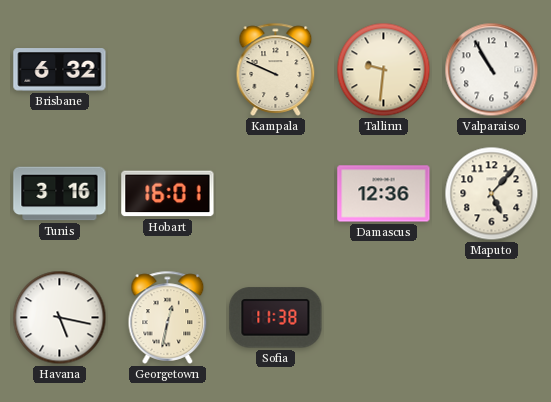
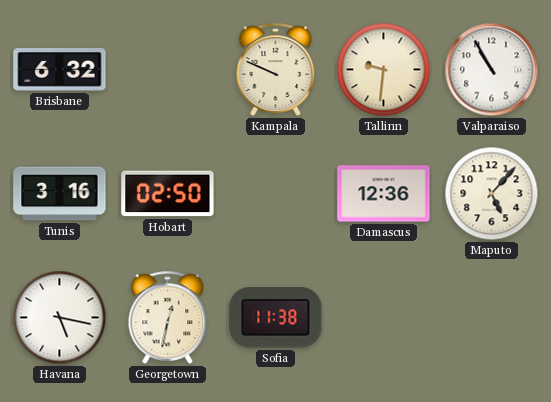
Hobart: 16:01 -> 02:50 (168, 194)
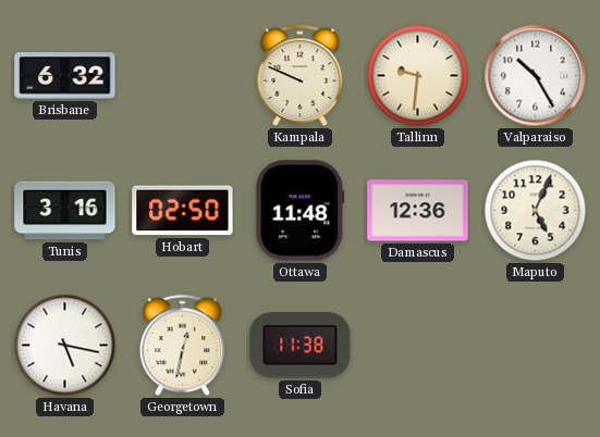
Valparaiso: 10:55 -> 10:25 (536, 76)
Ottawa: none -> 11:48 (301, 211)
Maputo: 5:07 -> 5:04 (536, 211)
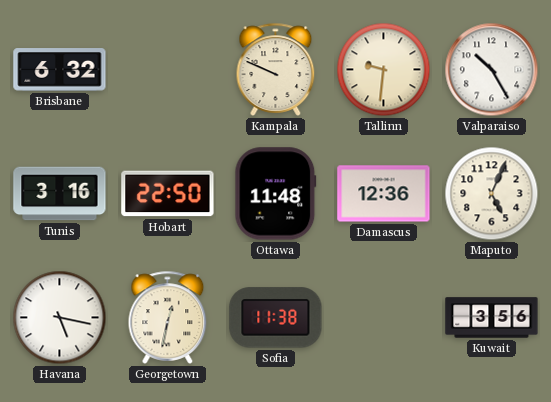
Hobart: 02:50 -> 22:50 (168, 194)
Kuwait: none -> 3:56 (492, 318)
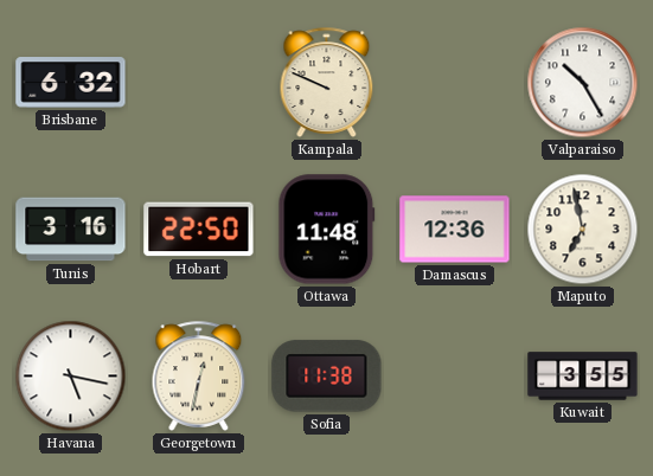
Tallinn: 9:31 -> none (384, 70)
Maputo: 5:04 -> 6:58 (583, 230)
Kuwait: 3:56 -> 3:55 (583, 377)
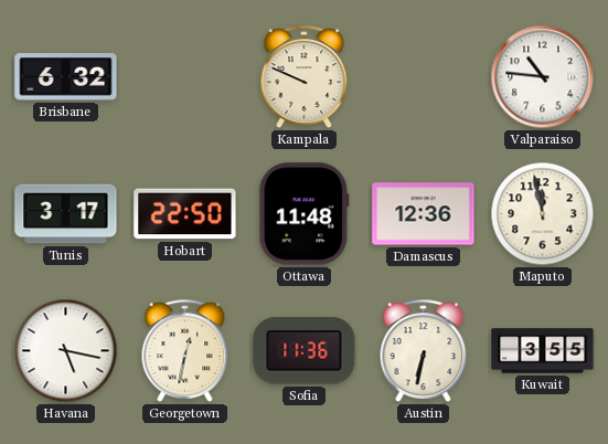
Valparaiso: 10:25 -> 10:46 (543, 77)
Tunis: 3:16 -> 3:17 (66, 214)
Maputo: 6:58 -> 11:58 (543, 214)
Sofia: 11:38 -> 11:36 (305, 351)
Austin: none -> 6:32 (424, 350)
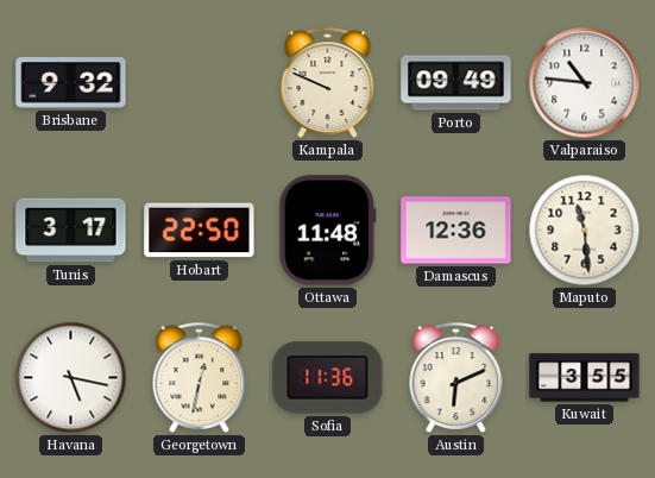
Brisbane: 6:32 -> 9:32 (71, 83)
Porto: none -> 09:49 (456, 83)
Maputo: 11:58 -> 11:29 (585, 231)
Austin: 6:32 -> 6:11 (456, 377)
